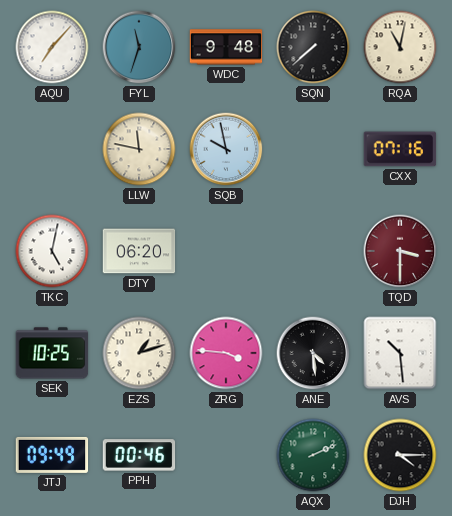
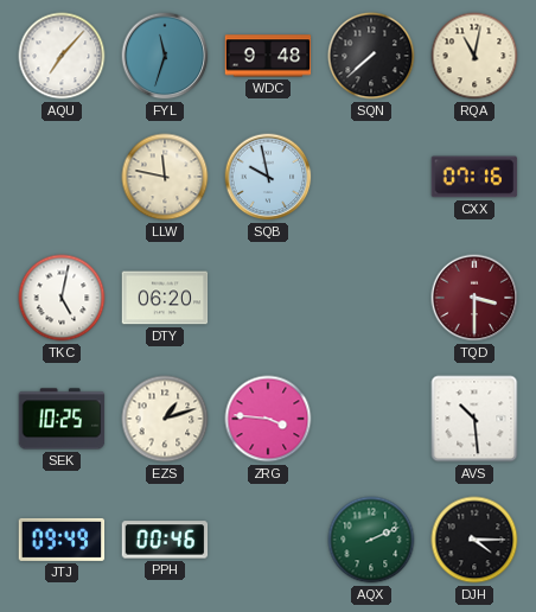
ANE: 4:29 -> none (313, 353)
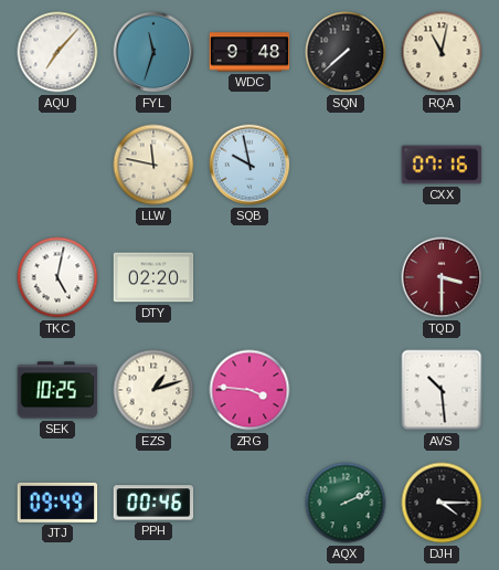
DTY: 06:20 -> 02:20 (153, 277)
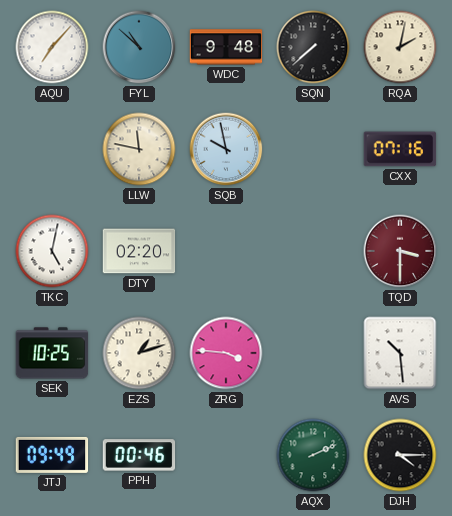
FYL: 11:33 -> 10:52 (139, 47)
RQA: 11:02 -> 2:02 (400, 47)
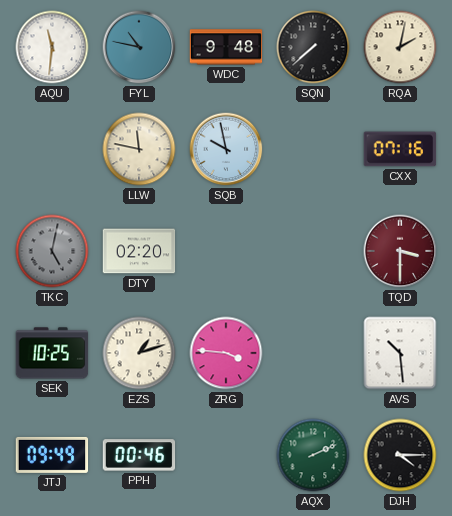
AQU: 7:07 -> 11:31 (52, 47)
FYL: 10:52 -> 10:47 (139, 47)
TKC dial: white -> grey (52, 251)
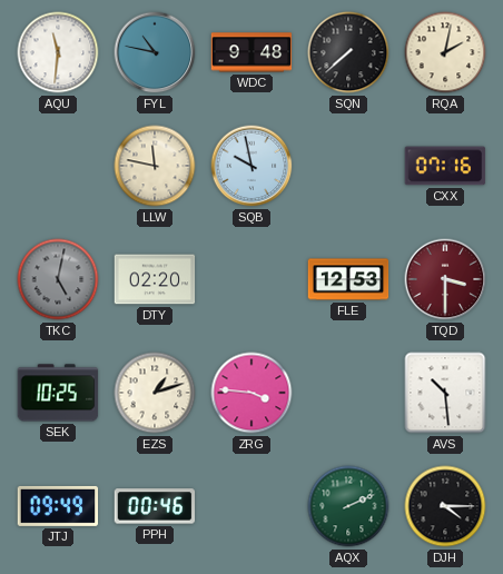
FLE: none -> 12:53 (348, 279)
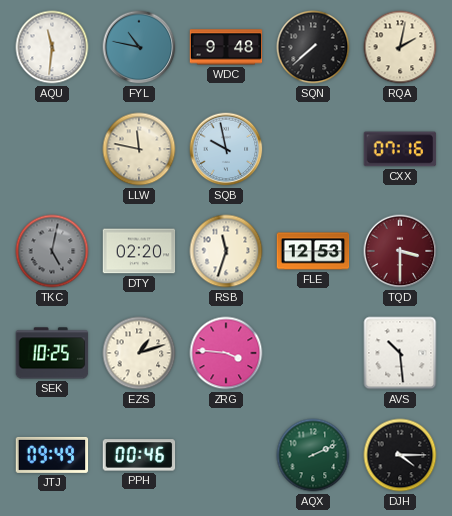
RSB: none -> 11:33 (226, 251)
